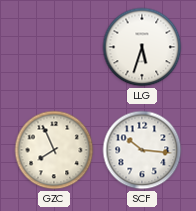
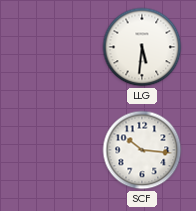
LLG: 5:33 -> 5:31 (142, 47)
GZC: 7:56 -> none (54, 150)
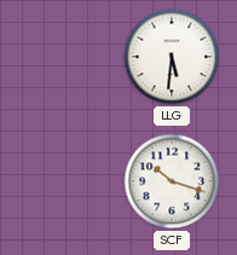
SCF: 10:16 -> 10:18 (172, 181)
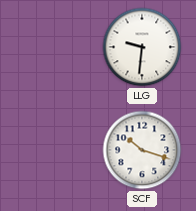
LLG: 5:31 -> 9:31 (142, 47)
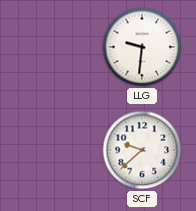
SCF: 10:18 -> 9:38 (142, 150)
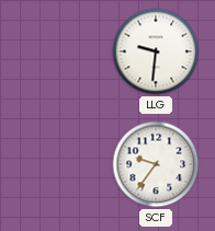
SCF: 9:38 -> 9:36 (156, 164)
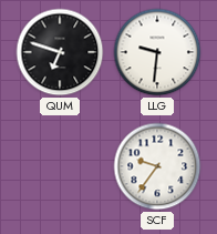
QUM: none -> 6:48 (60, 52)
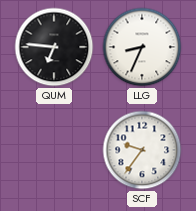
QUM: 6:48 -> 6:46 (54, 47)
LLG: 9:31 -> 8:34 (142, 47)
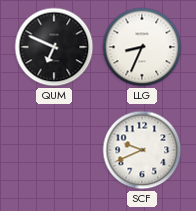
QUM: 6:46 -> 6:49 (54, 47)
SCF: 9:36 -> 9:41 (142, 150)
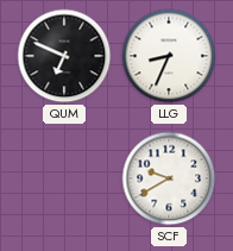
SCF: 9:41 -> 9:40 (169, 178)
